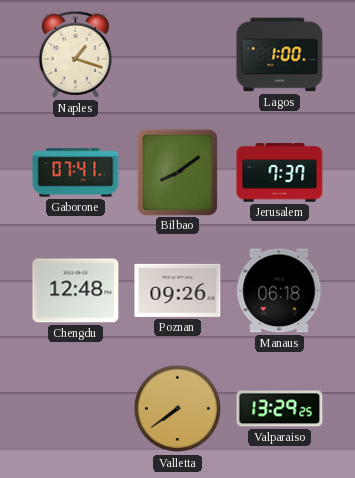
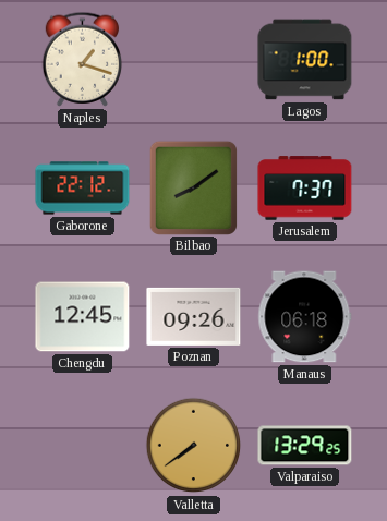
Gaborone: 07:41 -> 22:12 (83, 189)
Chengdu: 12:48 -> 12:45 (83, 317)
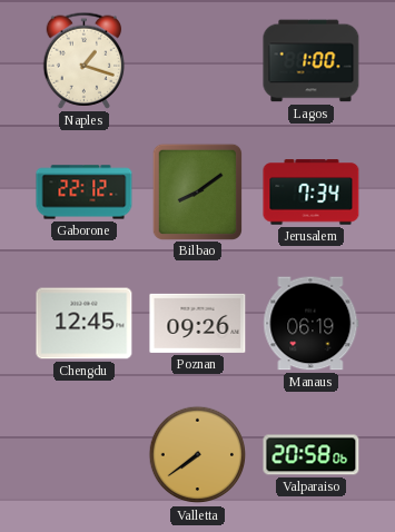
Jerusalem: 7:37 -> 7:34 (312, 193)
Manaus: 06:18 -> 06:19 (312, 324)
Valparaiso: 13:29 -> 20:58 (312, 455)
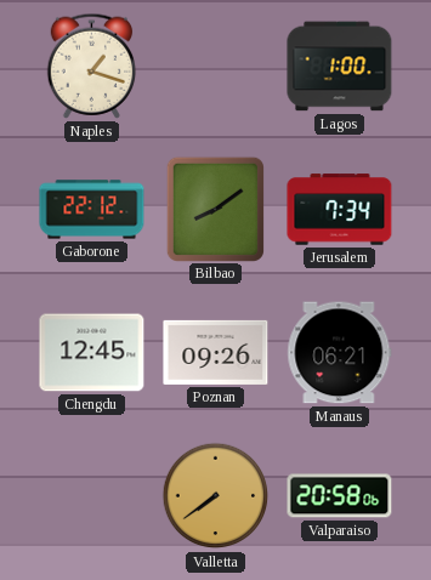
Manaus: 06:19 -> 06:21 (340, 353)
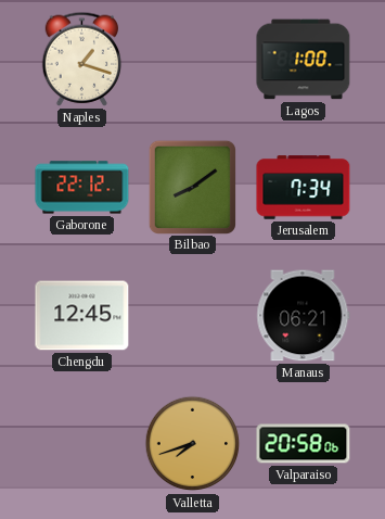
Poznan: 09:26 -> none (216, 352)
Valletta: 7:39 -> 7:42 (193, 444)
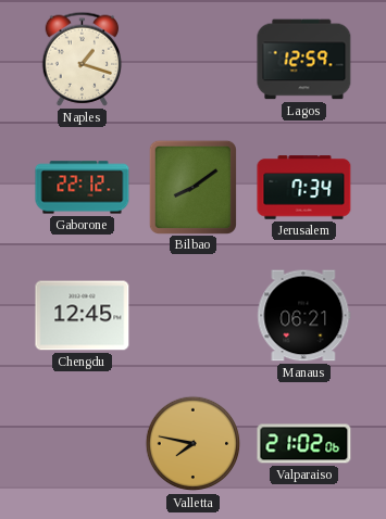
Lagos: 1:00 -> 12:59 (304, 60)
Valletta: 7:42 -> 7:47 (194, 444)
Valparaiso: 20:58 -> 21:02 (304, 444)
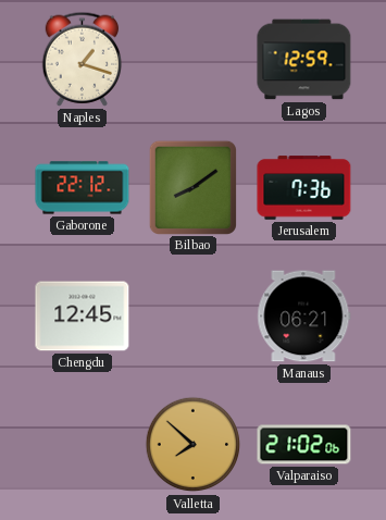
Jerusalem: 7:34 -> 7:36 (304, 188)
Valletta: 7:47 -> 7:52 (194, 445)
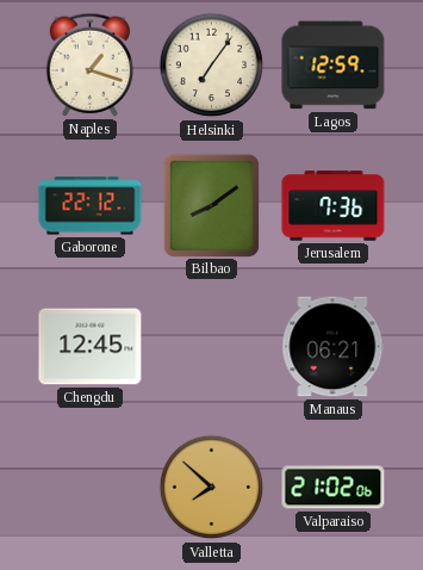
Helsinki: none -> 7:06 (212, 66)
